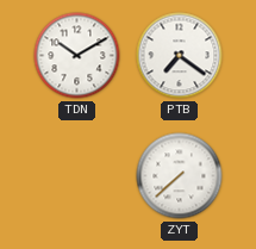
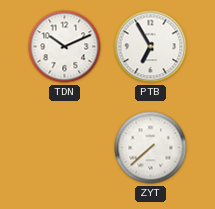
TDN: 10:10 -> 10:11 (65, 47)
PTB: 7:21 -> 6:55 (151, 47)
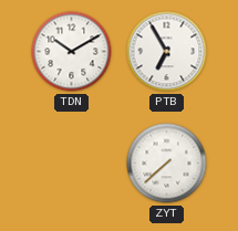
TDN: 10:11 -> 10:10 (72, 52)
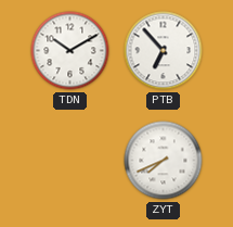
PTB: 6:55 -> 6:53 (164, 51)
ZYT: 7:38 -> 7:41 (164, 161)
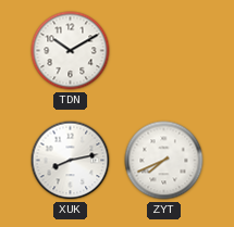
PTB: 6:53 -> none (164, 51)
XUK: none -> 8:13 (71, 161)
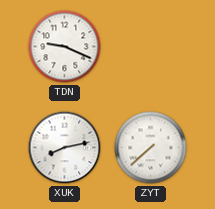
TDN: 10:10 -> 9:19 (65, 47)
ZYT: 7:41 -> 7:38 (151, 148)
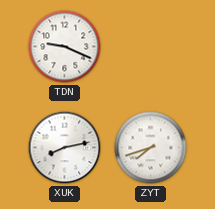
ZYT: 7:38 -> 7:42 (151, 148)
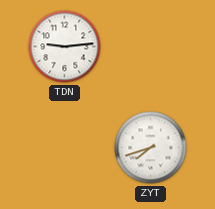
TDN: 9:19 -> 9:14 (65, 47)
XUK: 8:13 -> none (65, 148)
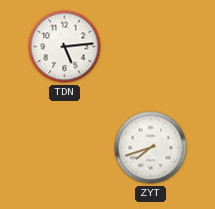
TDN: 9:14 -> 5:14 (65, 47)
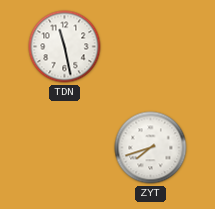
TDN: 5:14 -> 11:28 (65, 47)
